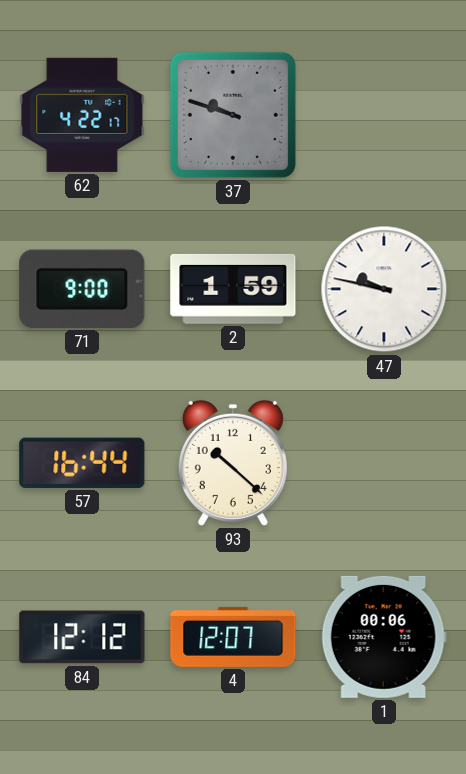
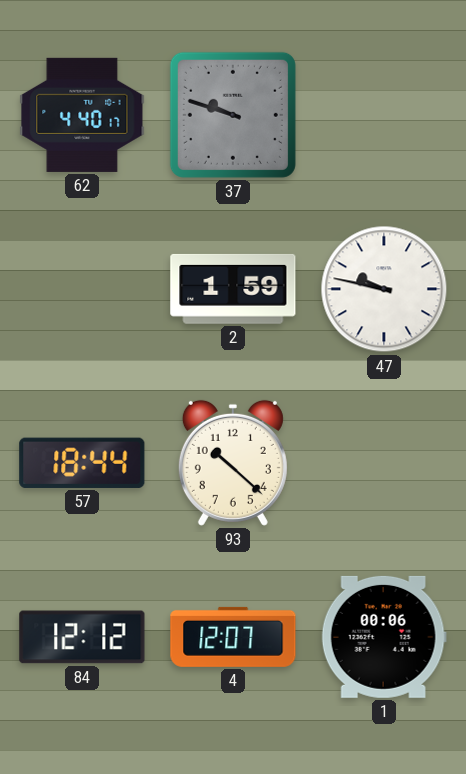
62: 4:22 -> 4:40 (82, 115)
71: 9:00 -> none (82, 289)
57: 16:44 -> 18:44 (82, 463)
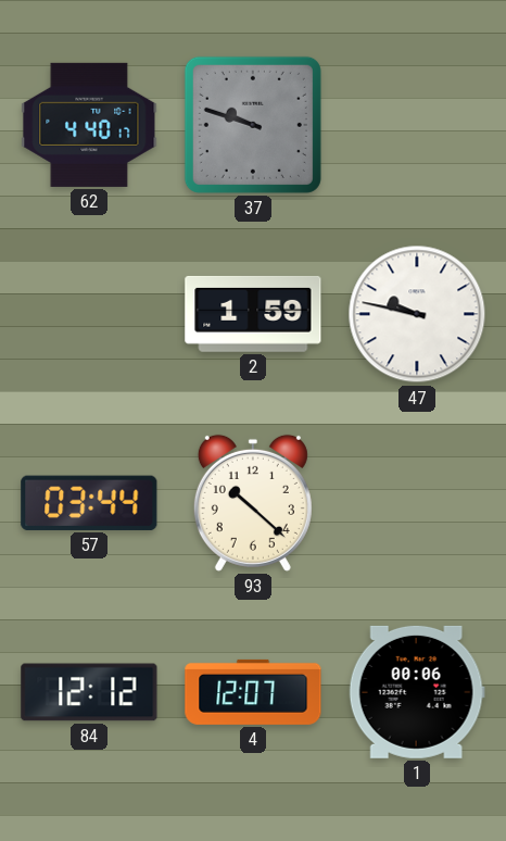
57: 18:44 -> 03:44 (89, 503)
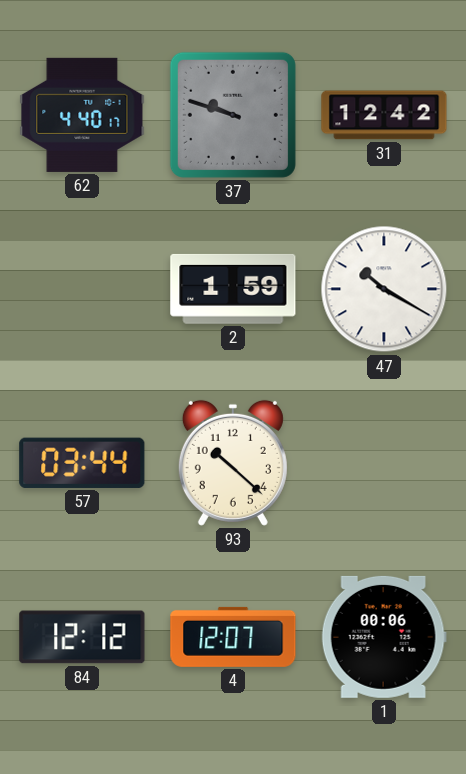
31: none -> 12:42 (384, 115)
47: 9:47 -> 10:20 (384, 289)
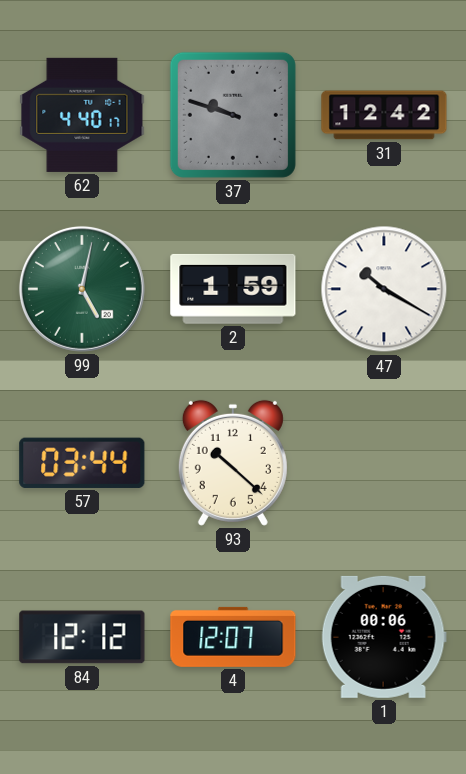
99: none -> 5:02 (82, 289)
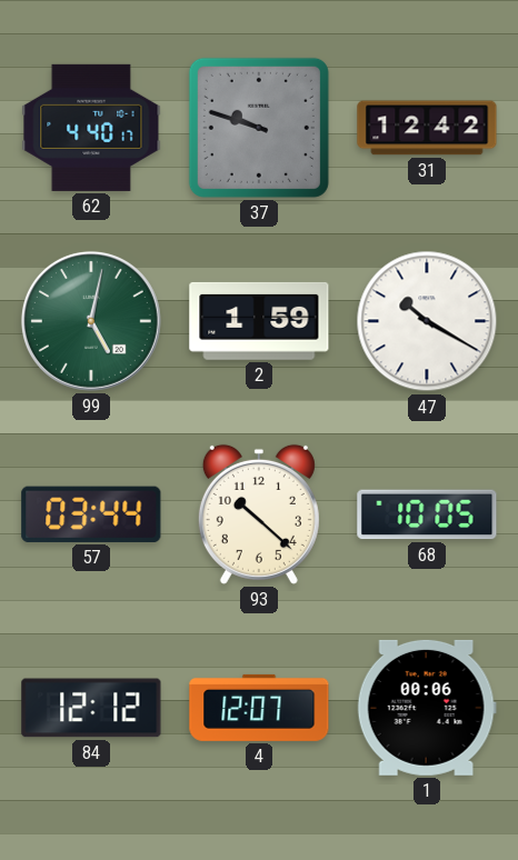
68: none -> 10:05 (427, 514)
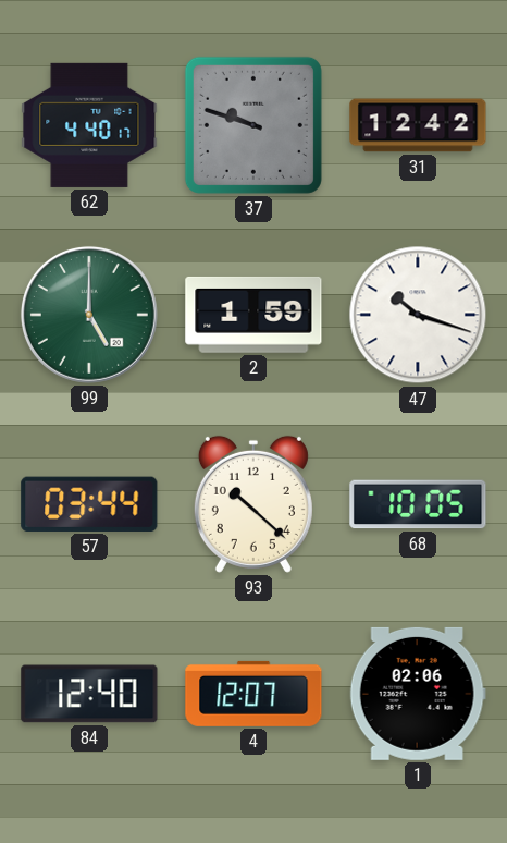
99: 5:02 -> 5:00 (89, 315)
47: 10:20 -> 10:18 (418, 315)
84: 12:12 -> 12:40 (89, 694)
1: 00:06 -> 02:06 (418, 694)
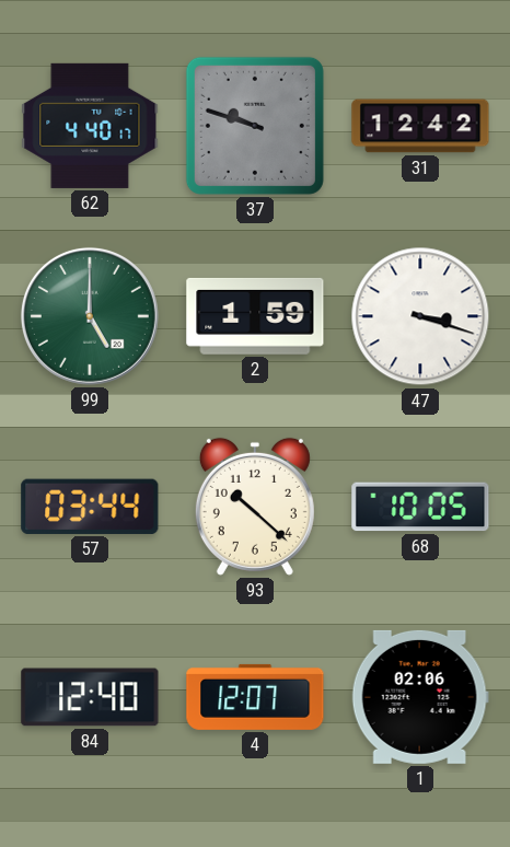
47: 10:18 -> 3:18 (420, 316)
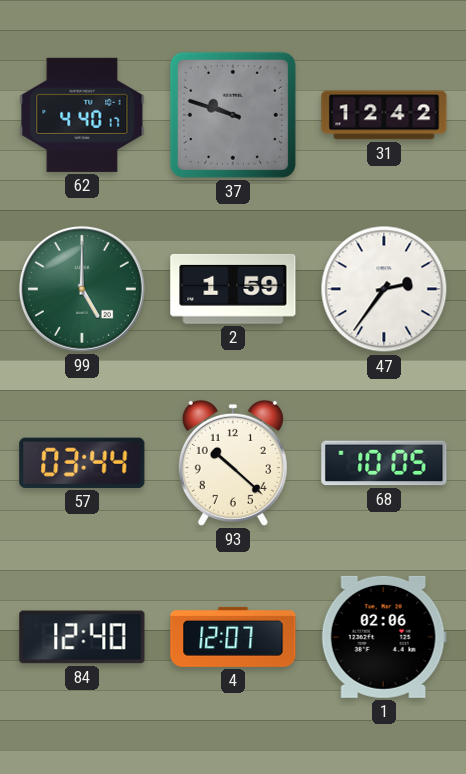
47: 3:18 -> 2:36 (384, 289)
